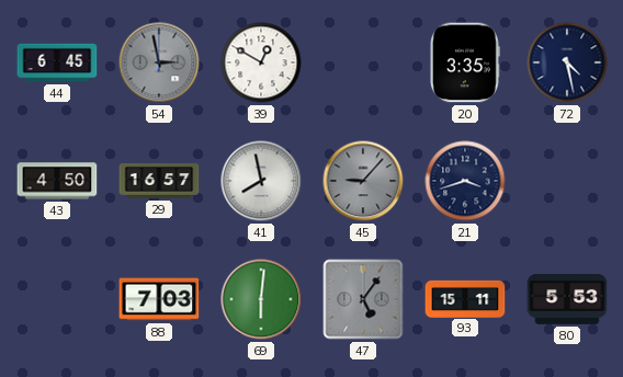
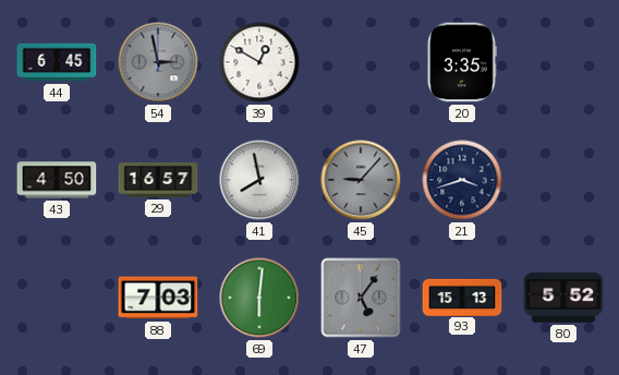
72: 4:28 -> none (567, 62)
93: 15:11 -> 15:13 (462, 297)
80: 5:53 -> 5:52 (563, 298)
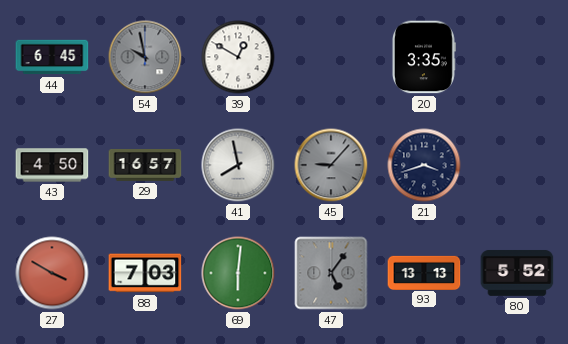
54: 2:58 -> 9:58 (145, 57)
27: none -> 3:50 (52, 273)
93: 15:13 -> 13:13 (424, 272)
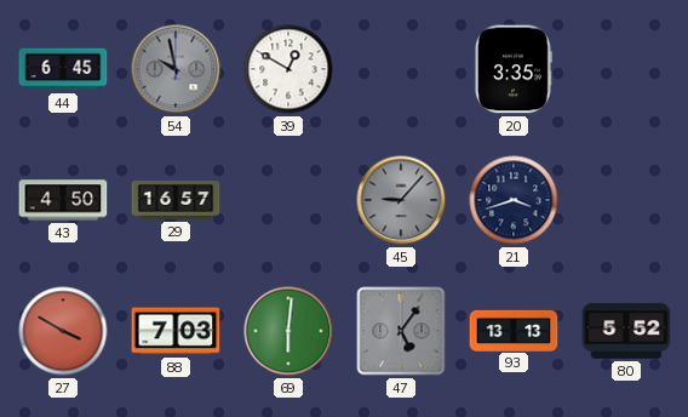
41: 7:58 -> none (238, 165)
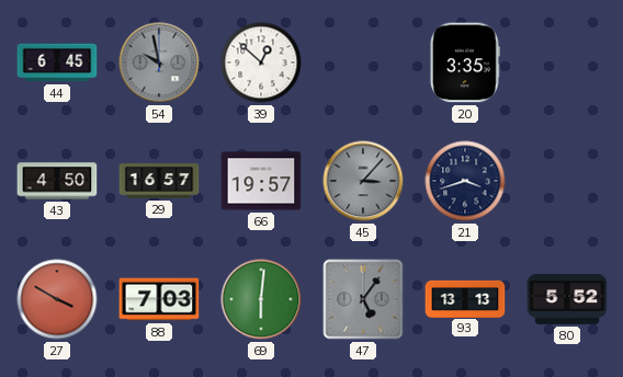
39: 12:50 -> 12:52 (261, 62)
66: none -> 19:57 (261, 181)
45: 9:07 -> 3:07 (363, 181)
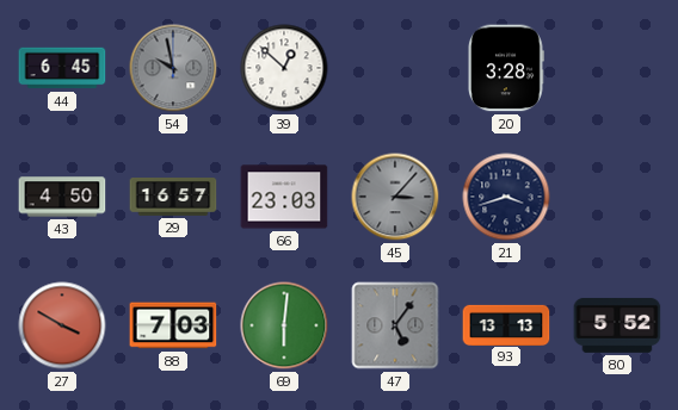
20: 3:35 -> 3:28 (506, 68)
66: 19:57 -> 23:03 (284, 197)
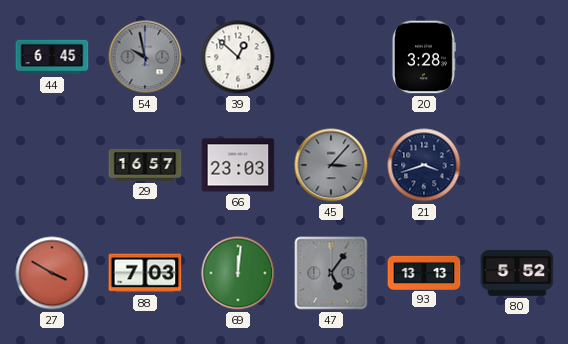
43: 4:50 -> none (62, 197)
69: 6:01 -> 12:01 (238, 273)
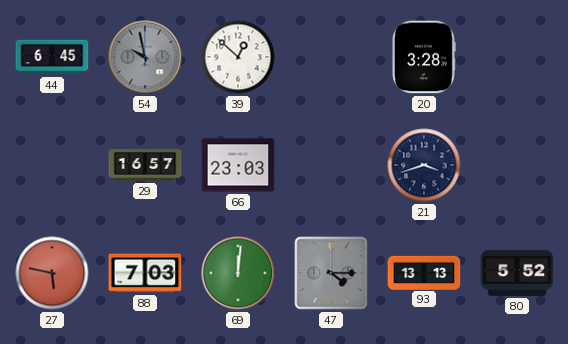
45: 3:07 -> none (331, 165)
27: 3:50 -> 5:47 (52, 273)
47: 5:06 -> 4:15 (331, 273)
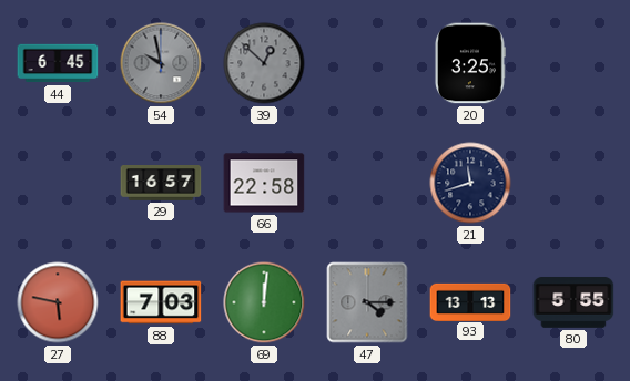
39 dial: white -> grey (264, 63)
20: 3:28 -> 3:25 (470, 63)
66: 23:03 -> 22:58 (264, 183)
21: 3:42 -> 11:42 (470, 183)
80: 5:52 -> 5:55 (573, 302)
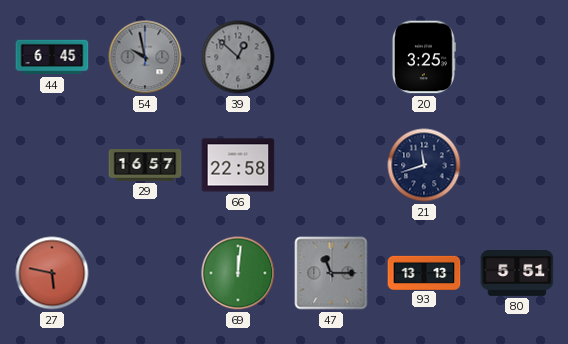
88: 7:03 -> none (161, 302)
47: 4:15 -> 11:15 (331, 273)
80: 5:55 -> 5:51 (517, 273)
